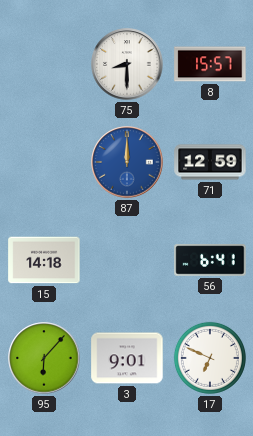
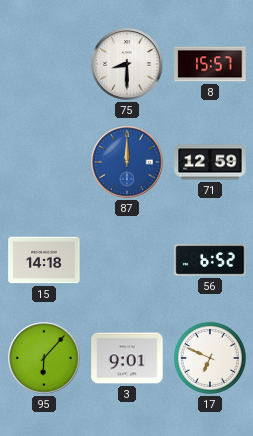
56: 6:41 -> 6:52 (210, 260)
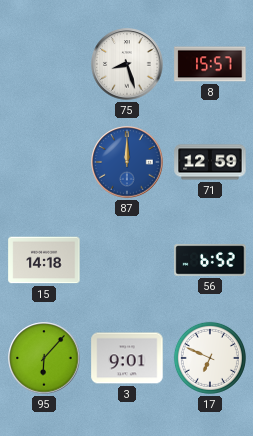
75: 8:30 -> 8:27 (127, 64)
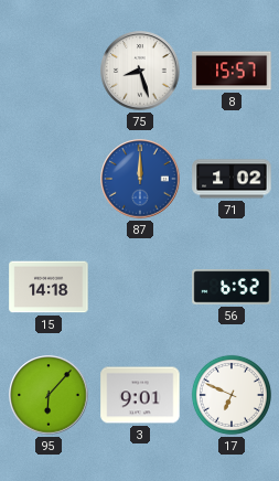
71: 12:59 -> 1:02 (232, 179)
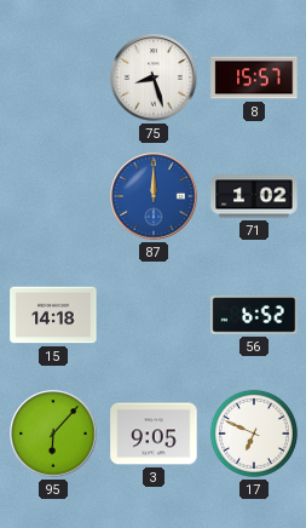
3: 9:01 -> 9:05 (154, 434)
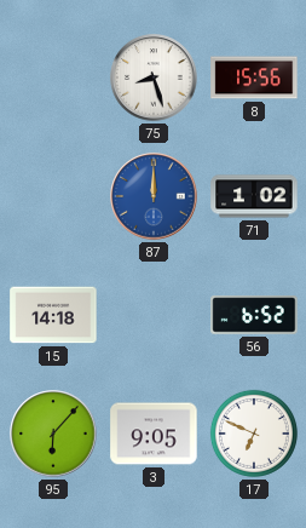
8: 15:57 -> 15:56 (254, 78)
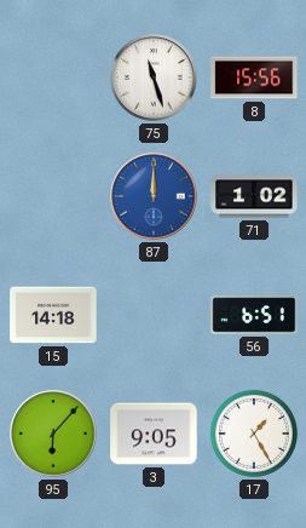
75: 8:27 -> 11:27 (154, 78)
56: 6:52 -> 6:51 (254, 315)
17: 6:49 -> 1:25 (254, 434)
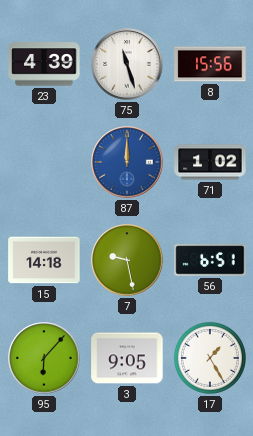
23: none -> 4:39 (44, 64)
7: none -> 9:28 (127, 260)
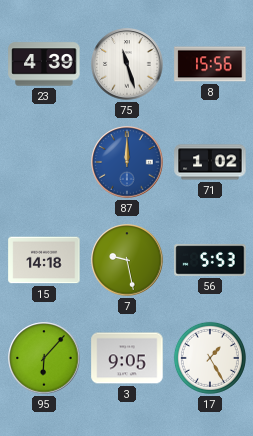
56: 6:51 -> 5:53 (210, 260)
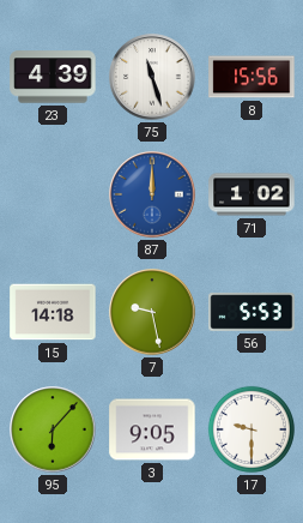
17: 1:25 -> 9:30 (252, 429)
